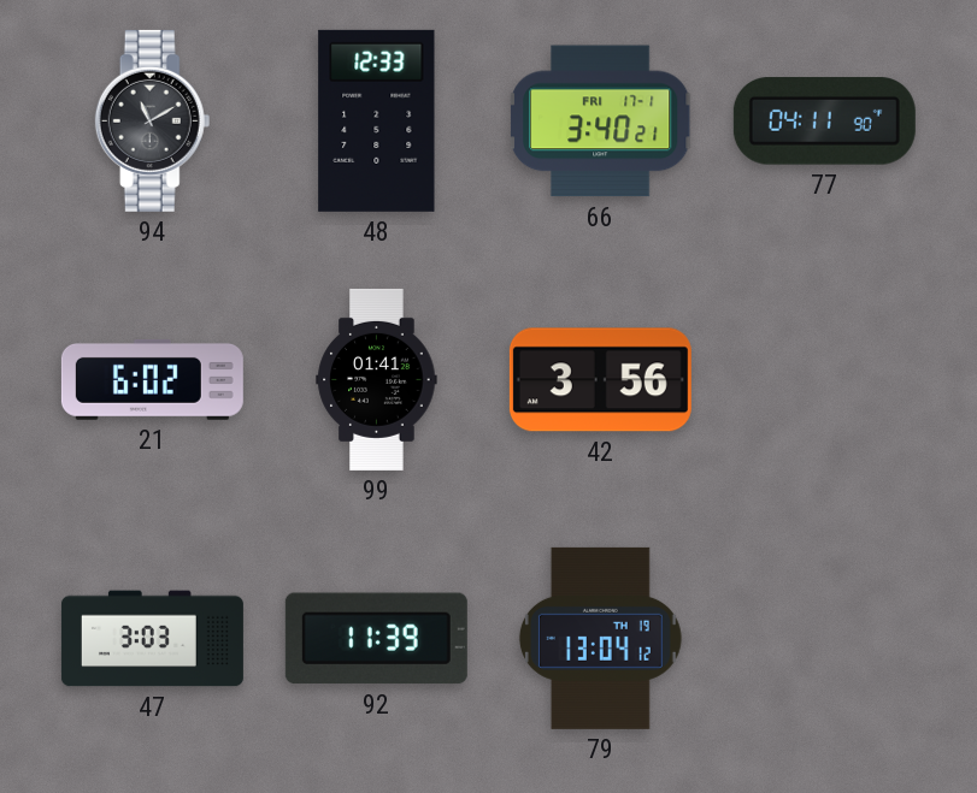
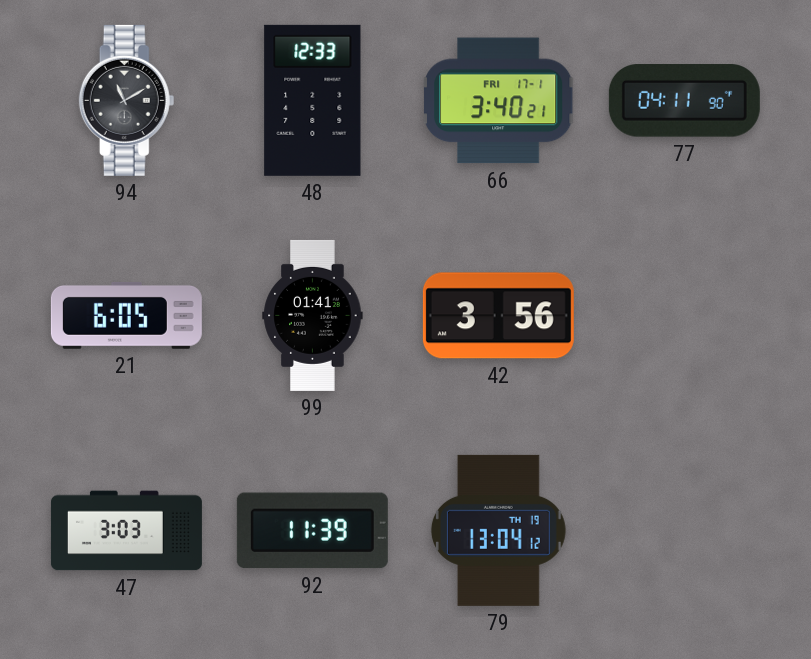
21: 6:02 -> 6:05 (126, 315)
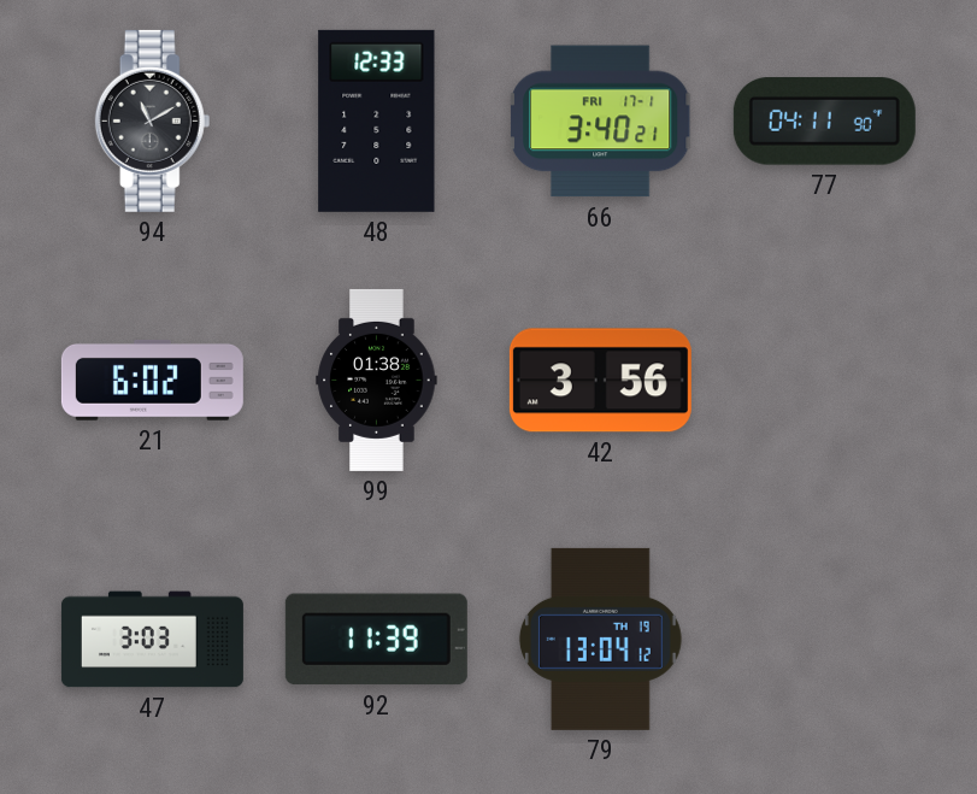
21: 6:05 -> 6:02 (152, 380)
99: 01:41 -> 01:38 (377, 380)
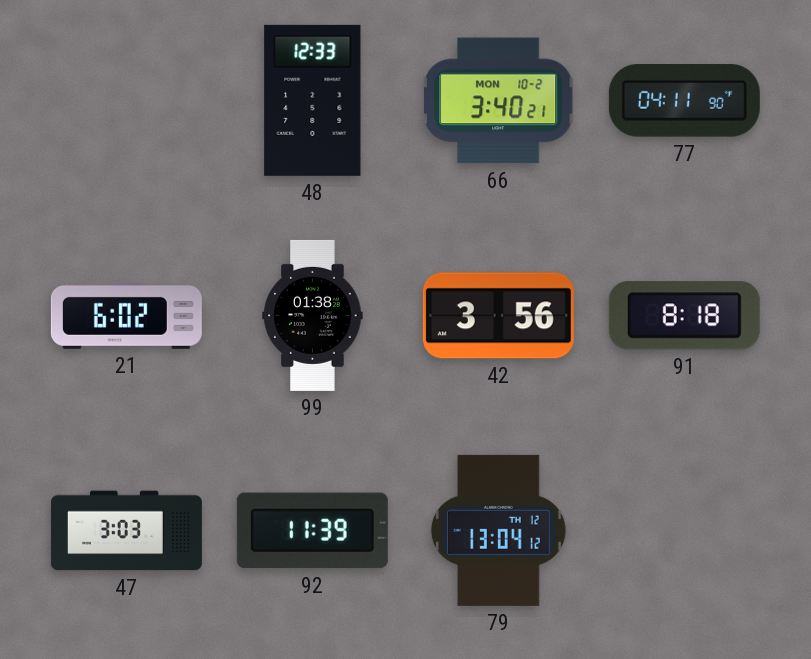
94: 11:10 -> none (153, 120)
66 date: FRI 17-1 -> MON 10-2 (498, 101)
91: none -> 8:18 (684, 316)
79 date: TH 19 -> TH 12 (498, 530)
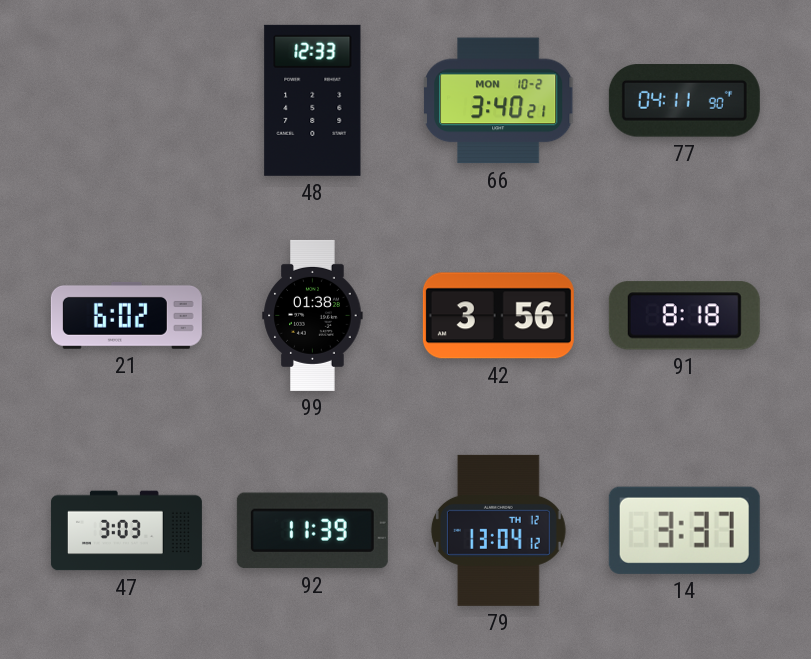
14: none -> 3:37 (684, 530)
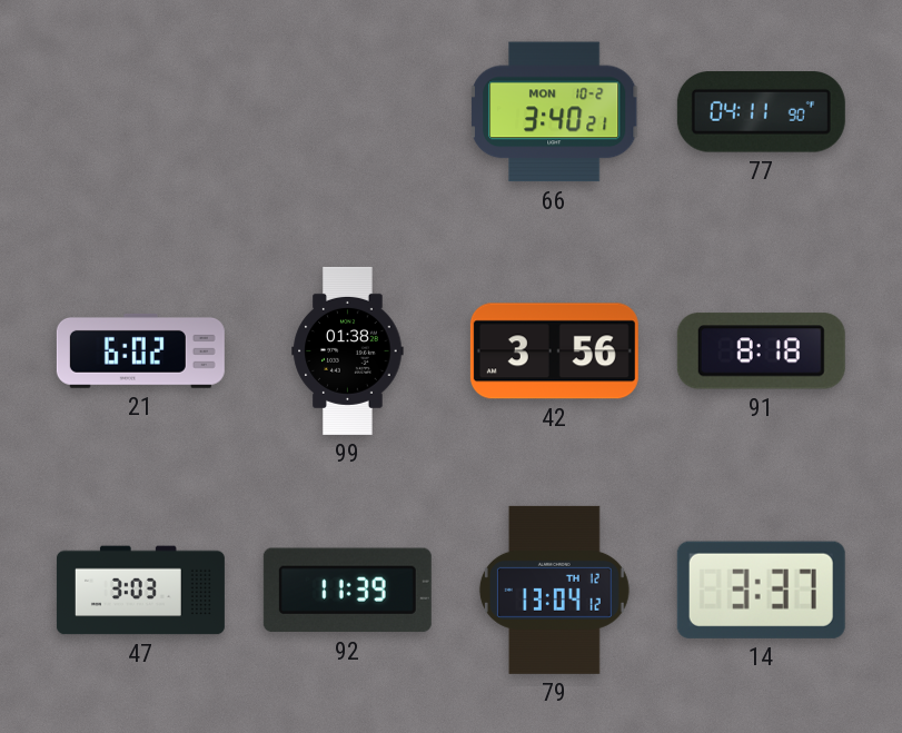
48: 12:33 -> none (313, 100)
